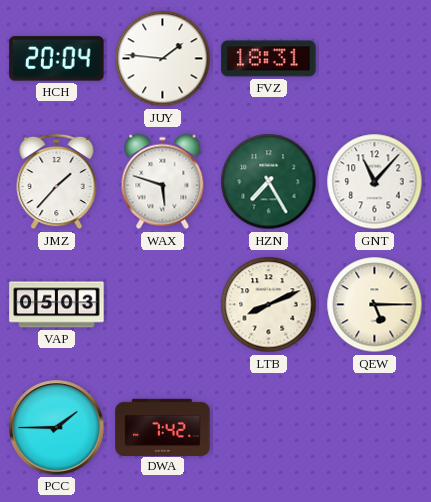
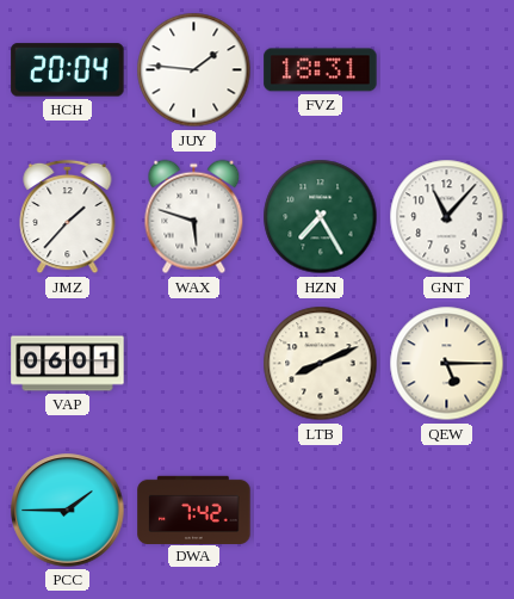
VAP: 05:03 -> 06:01 (68, 364)
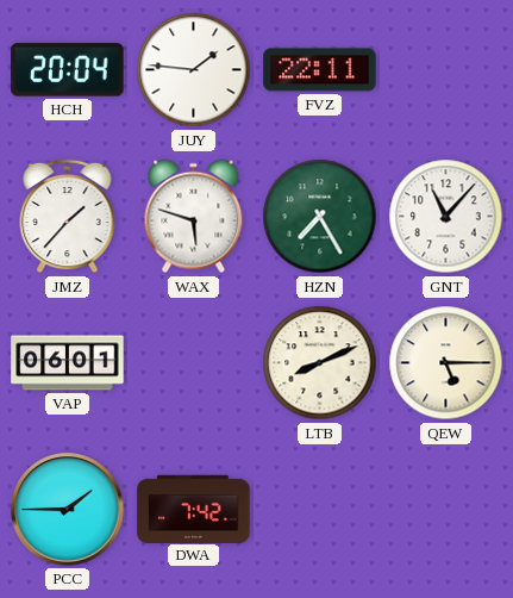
FVZ: 18:31 -> 22:11 (320, 70)
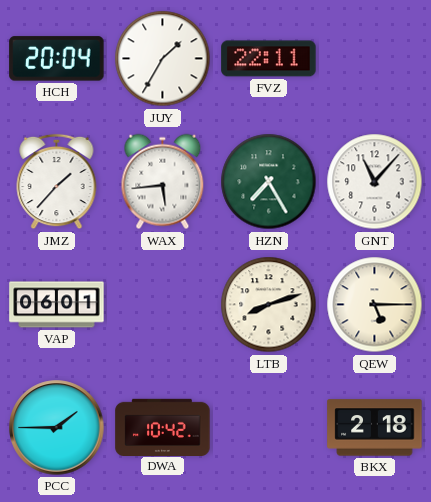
JUY: 1:46 -> 1:35 (163, 59)
WAX: 5:48 -> 5:44 (163, 182)
LTB: 8:11 -> 8:12 (269, 305)
DWA: 7:42 -> 10:42 (163, 427)
BKX: none -> 2:18 (375, 428)
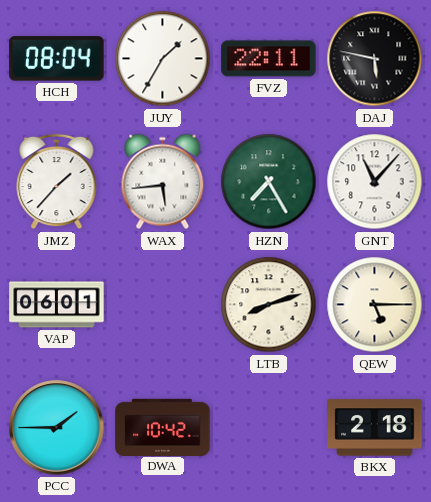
HCH: 20:04 -> 08:04 (57, 59)
DAJ: none -> 5:47 (375, 59)
